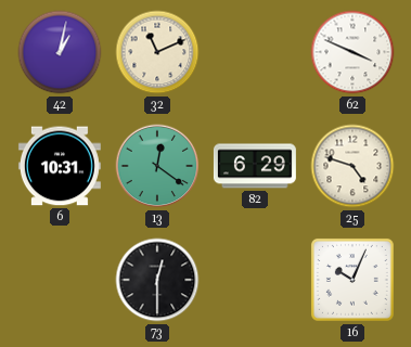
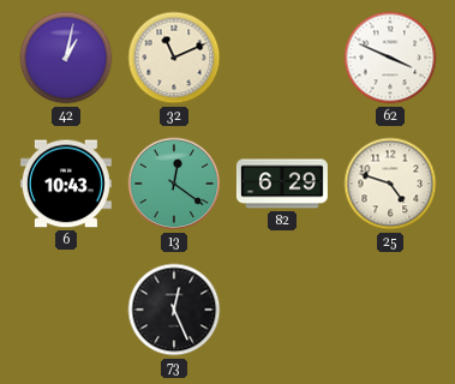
6: 10:31 -> 10:43 (66, 184)
73: 12:30 -> 12:26 (174, 310)
16: 10:04 -> none (352, 280)
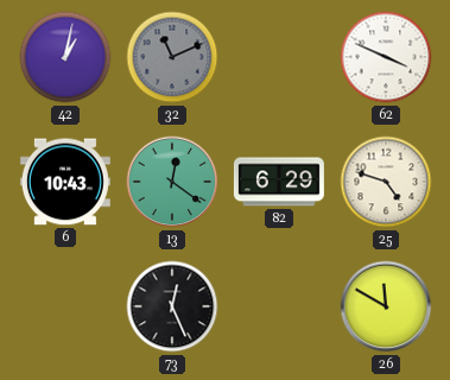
32 dial: cream -> grey (172, 57)
26: none -> 11:50 (386, 306)
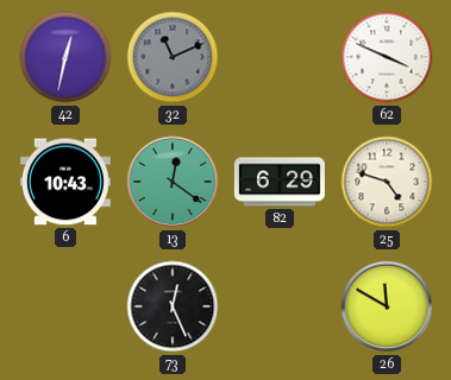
42: 1:02 -> 12:32 (65, 57)
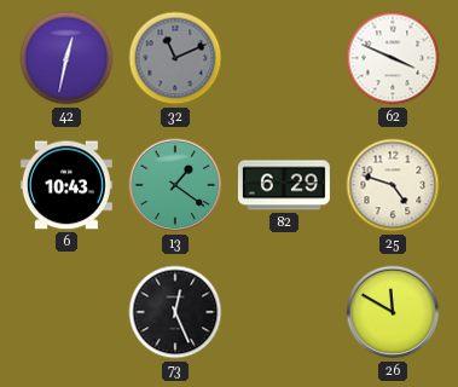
13: 12:21 -> 1:21 (175, 185)
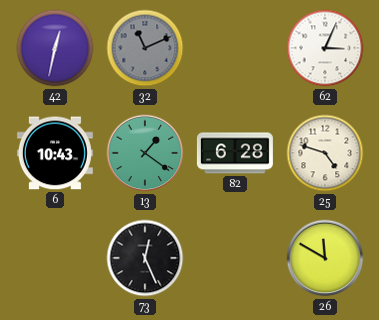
62: 3:49 -> 3:04 (325, 48)
82: 6:29 -> 6:28 (235, 153)
